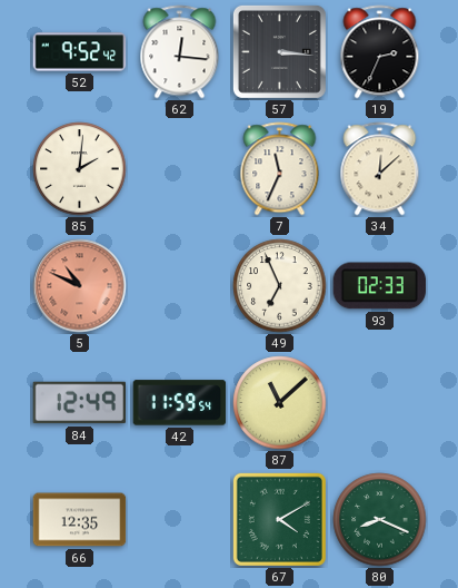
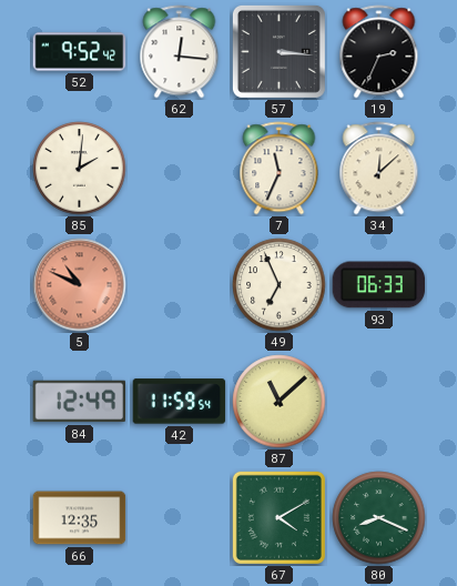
93: 02:33 -> 06:33 (379, 285)
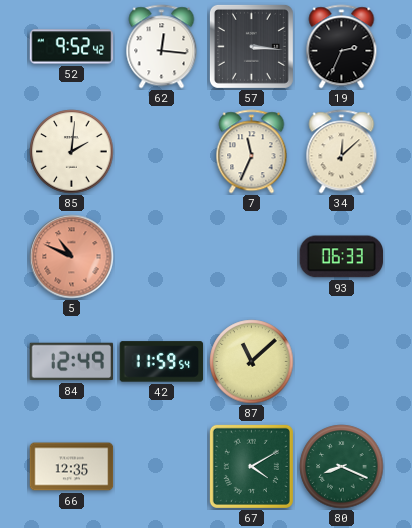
49: 6:56 -> none (280, 285)
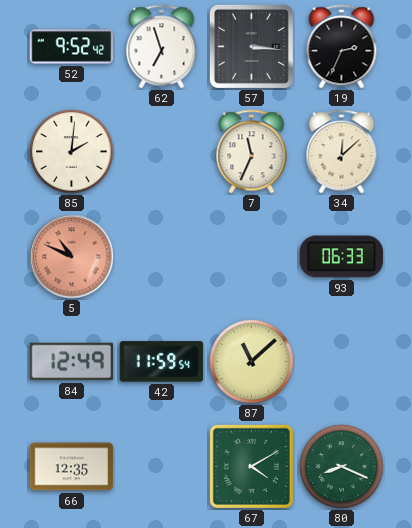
62: 12:16 -> 6:57 (162, 47)
